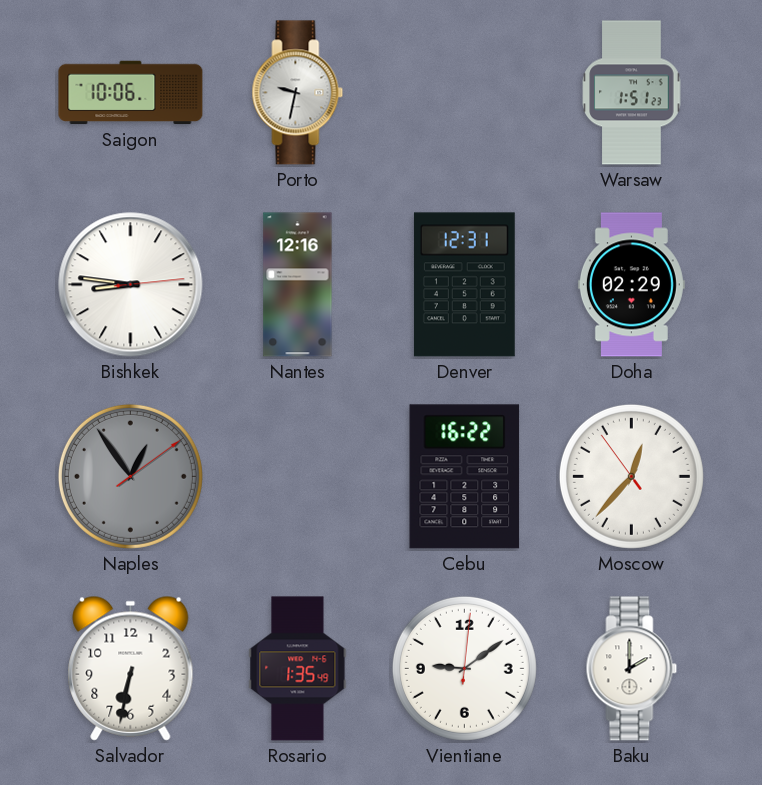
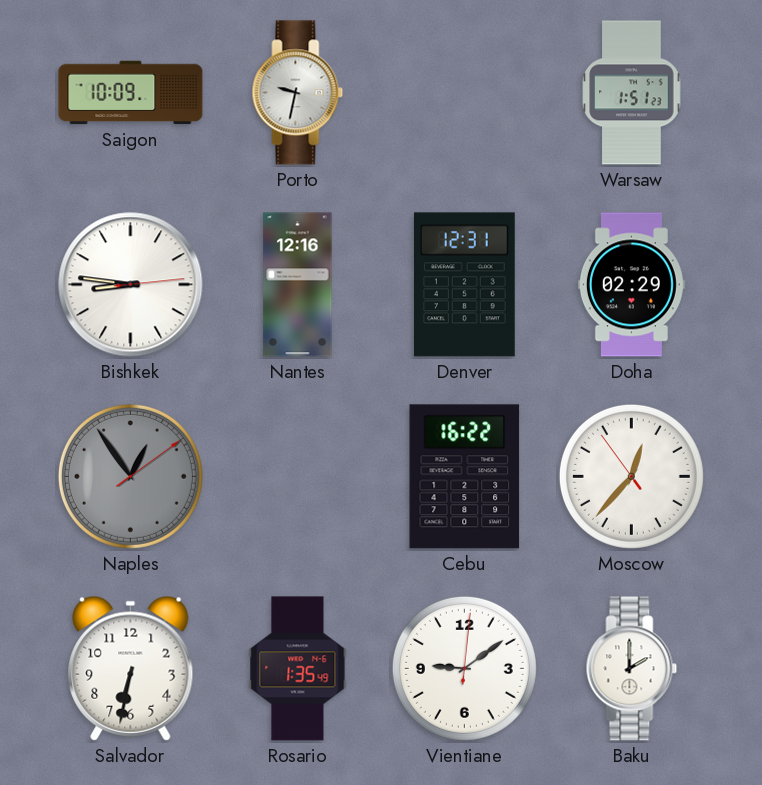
Saigon: 10:06 -> 10:09 (131, 93)
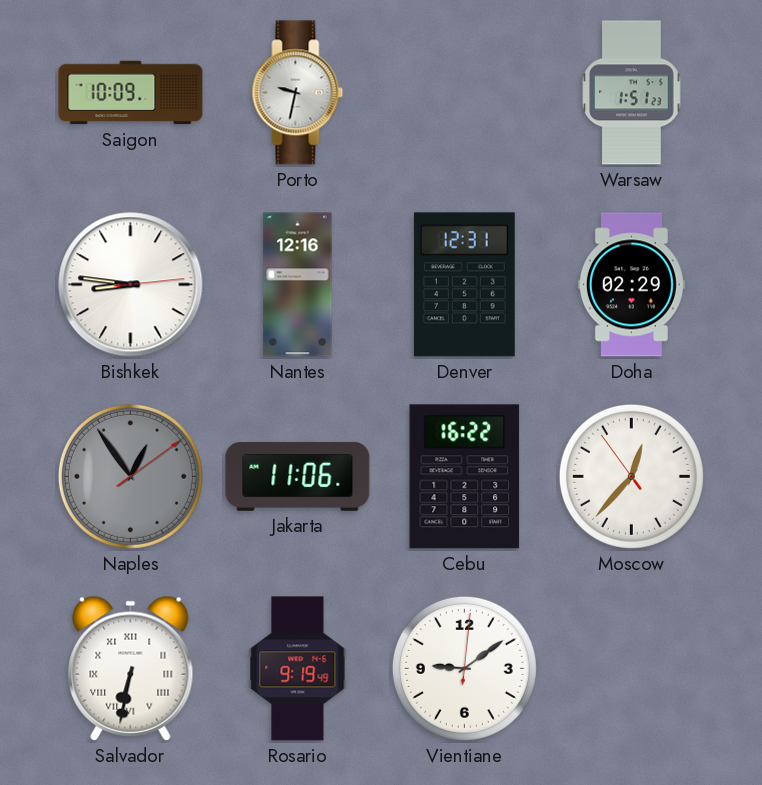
Jakarta: none -> 11:06 (298, 476)
Salvador numerals: Arabic -> Roman (131, 668)
Rosario: 1:35 -> 9:19 (298, 669)
Baku: 2:00 -> none (632, 669)
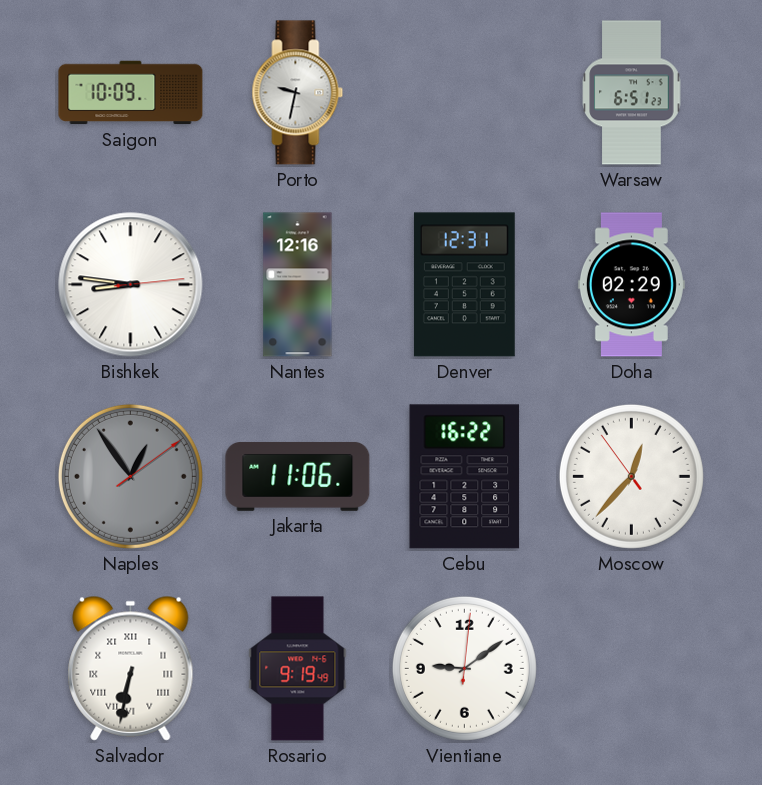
Warsaw: 1:51 -> 6:51 (632, 93)
